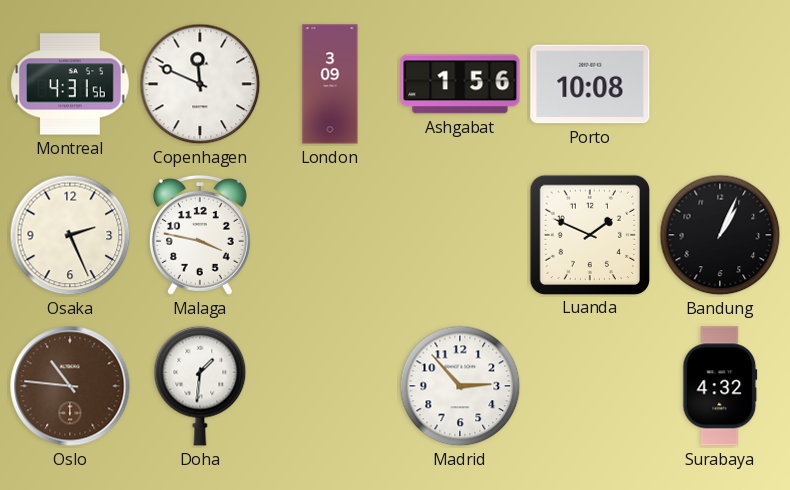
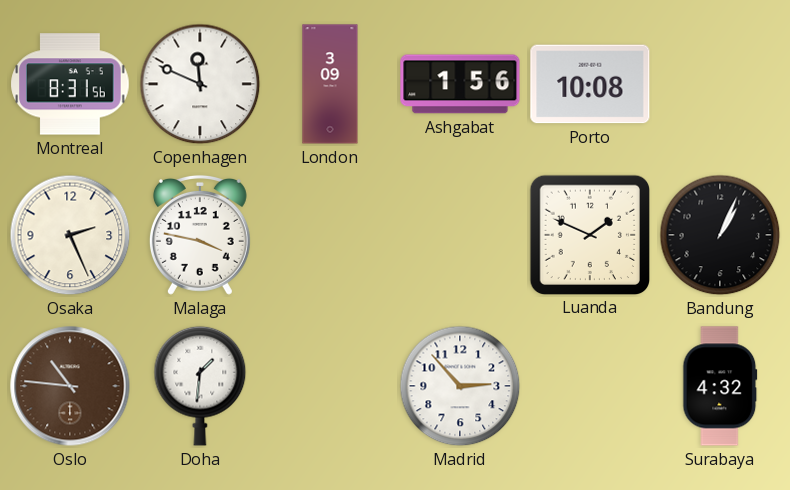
Montreal: 4:31 -> 8:31 (70, 84)
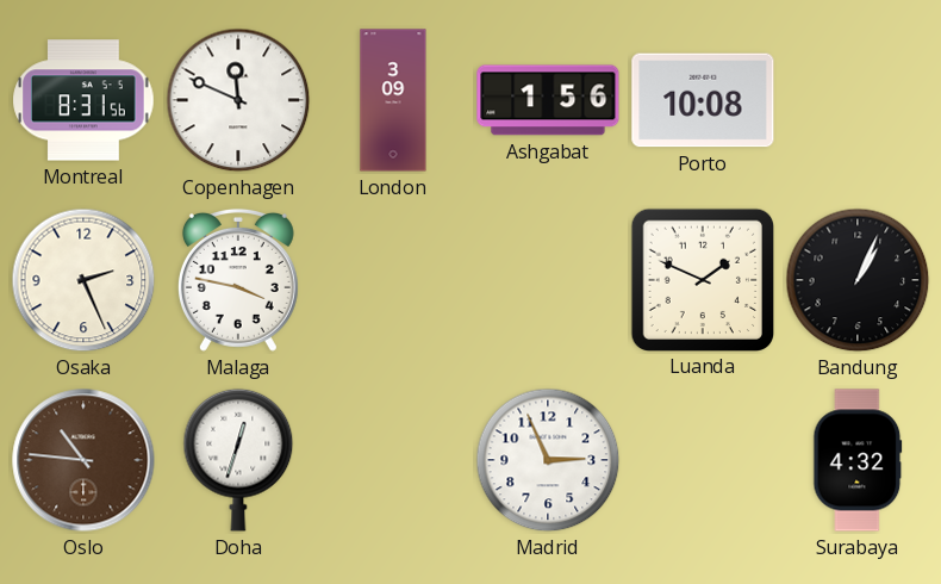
Doha: 1:31 -> 12:33 (238, 460)
Madrid: 2:53 -> 2:56 (548, 460)
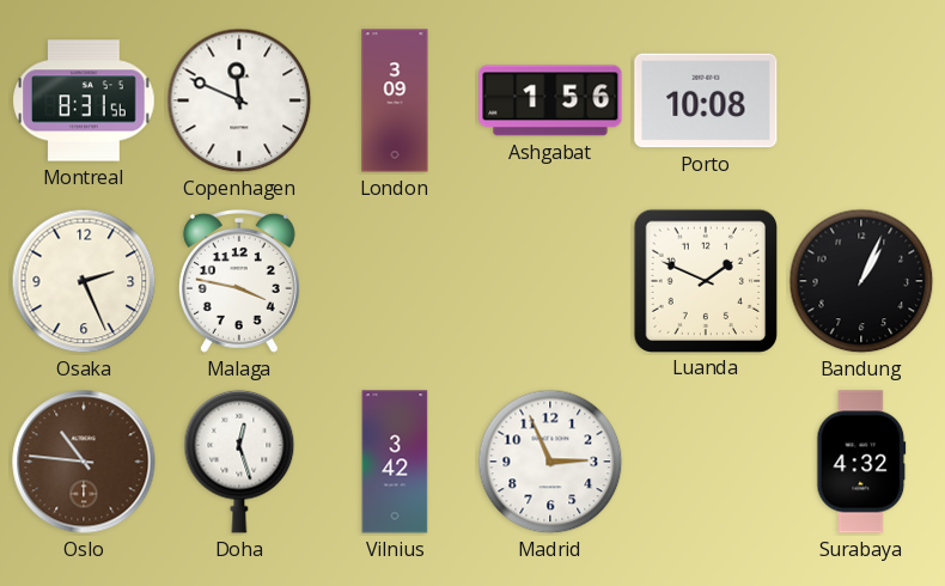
Doha: 12:33 -> 12:27 (239, 462)
Vilnius: none -> 3:42 (395, 462)
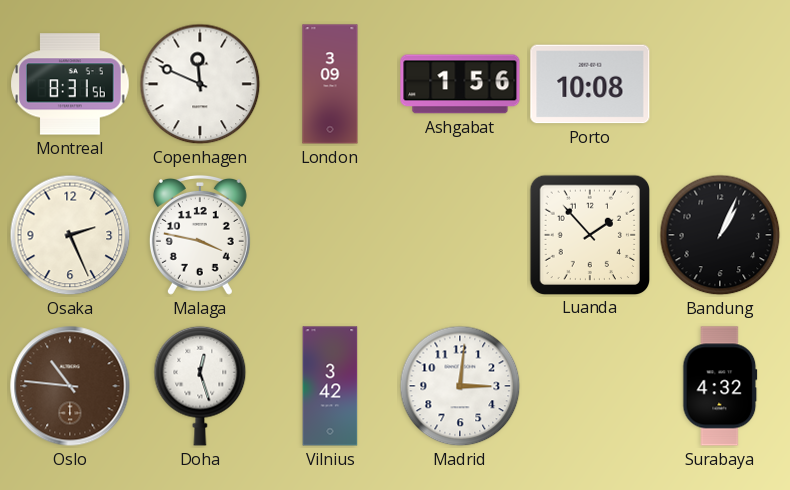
Luanda: 1:49 -> 1:53 (589, 234)
Madrid: 2:56 -> 3:01 (460, 386)
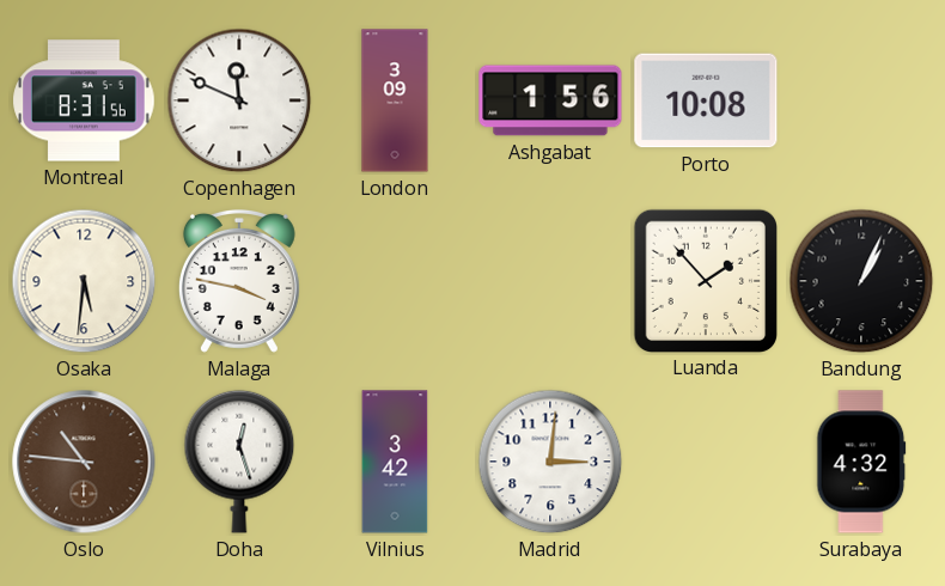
Osaka: 2:26 -> 5:31 (84, 281)
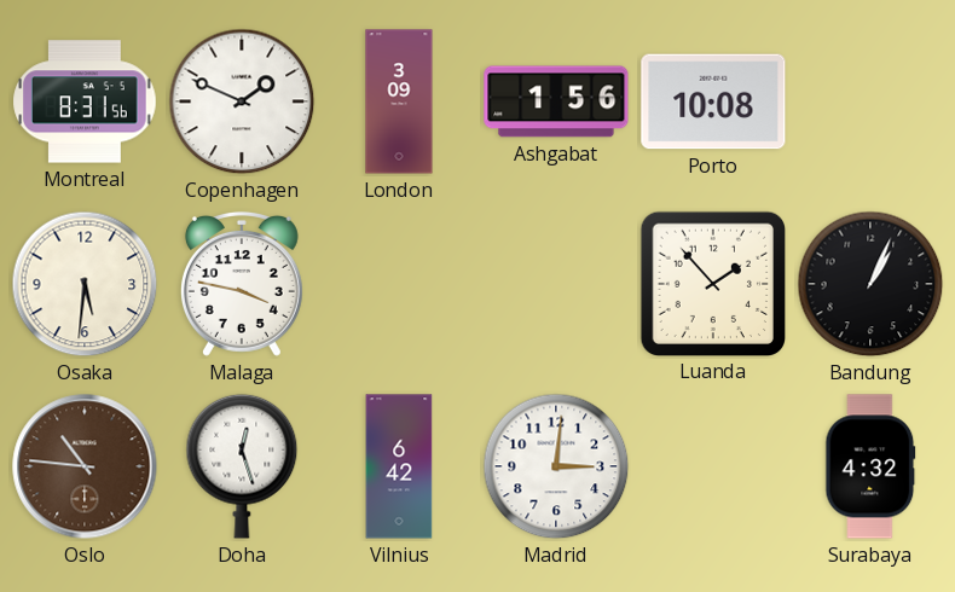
Copenhagen: 11:49 -> 1:49 (242, 101)
Vilnius: 3:42 -> 6:42 (399, 466)
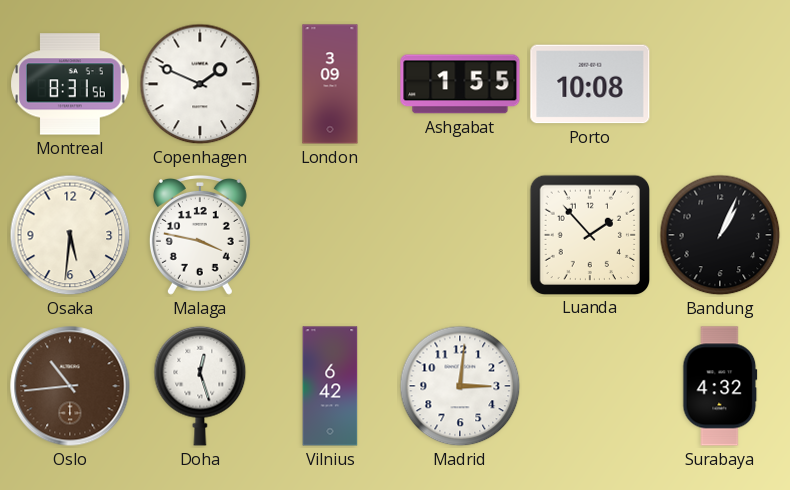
Ashgabat: 1:56 -> 1:55 (460, 84)
Oslo: 10:46 -> 10:44 (70, 386)
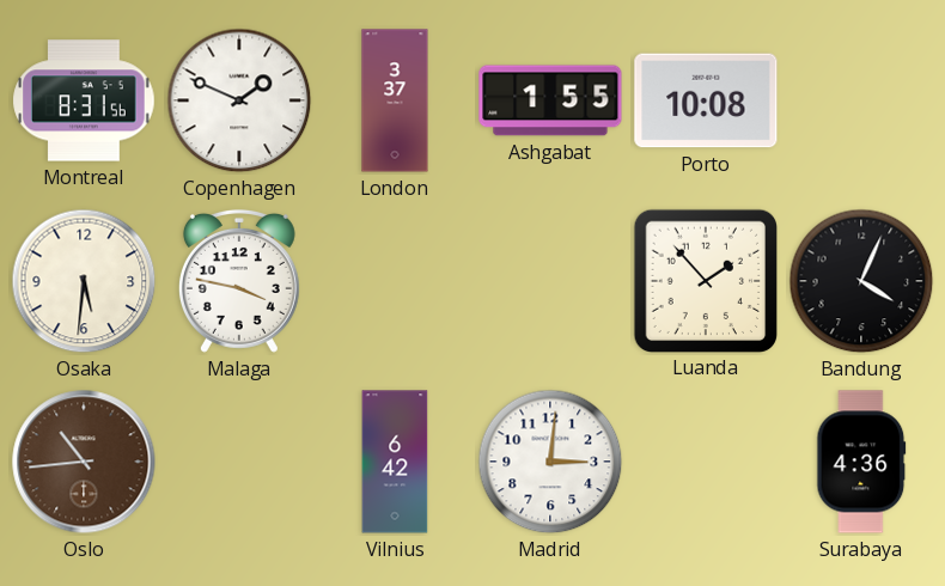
London: 3:09 -> 3:37 (395, 100)
Bandung: 1:04 -> 4:04 (861, 281)
Doha: 12:27 -> none (200, 386)
Surabaya: 4:32 -> 4:36 (861, 462)
